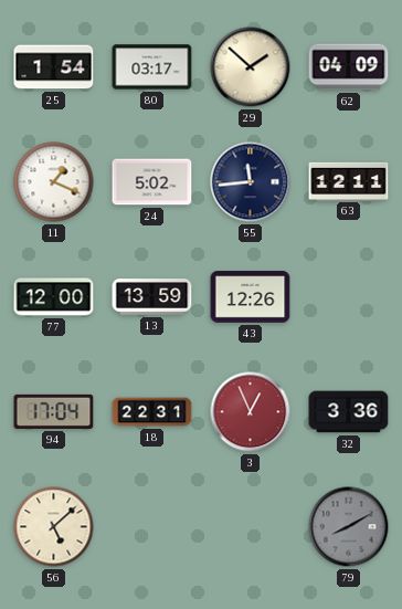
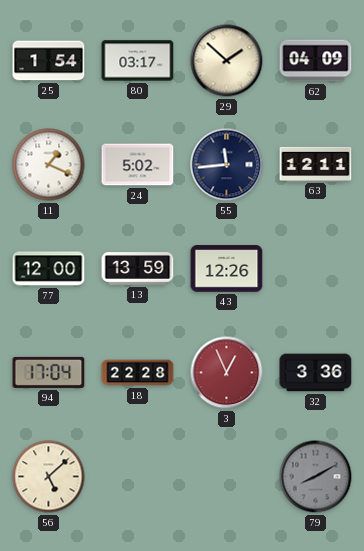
18: 22:31 -> 22:28 (138, 373)
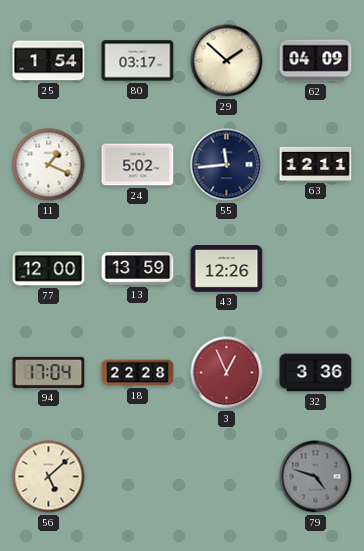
79: 8:10 -> 4:48 (316, 477)
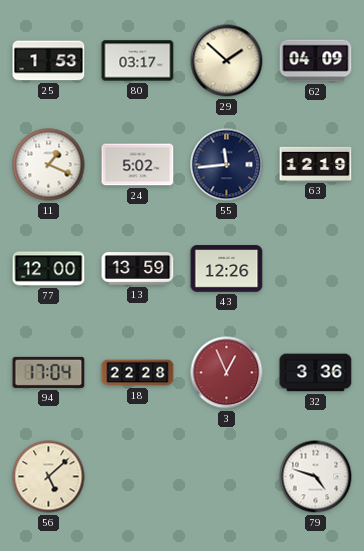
25: 1:54 -> 1:53 (49, 61)
63: 12:11 -> 12:19 (316, 164)
79 dial: grey -> white (316, 477)
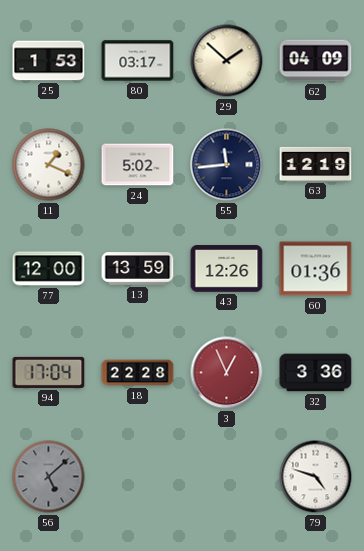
60: none -> 01:36 (316, 269)
56 dial: cream -> grey (49, 477)
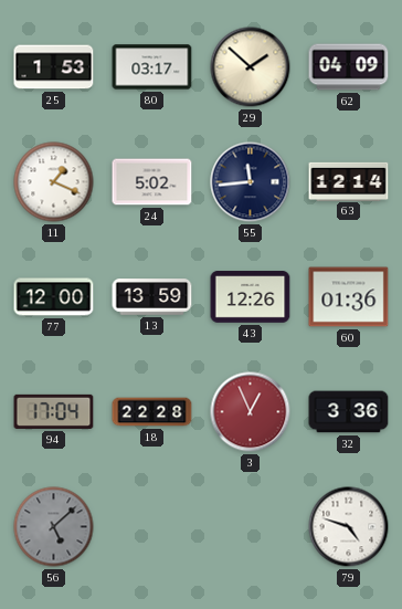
63: 12:19 -> 12:14 (349, 181)
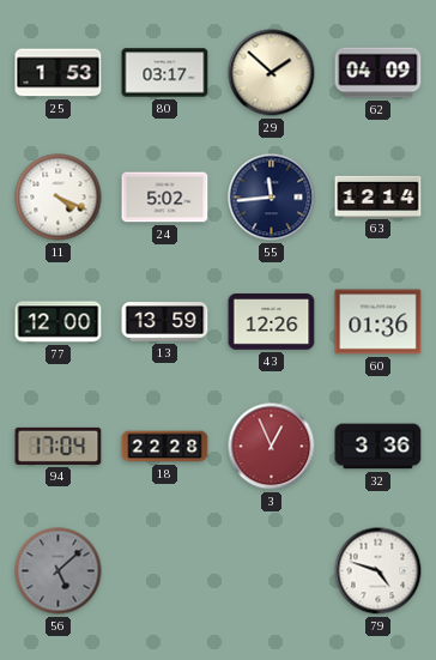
11: 1:19 -> 4:19 (59, 198)
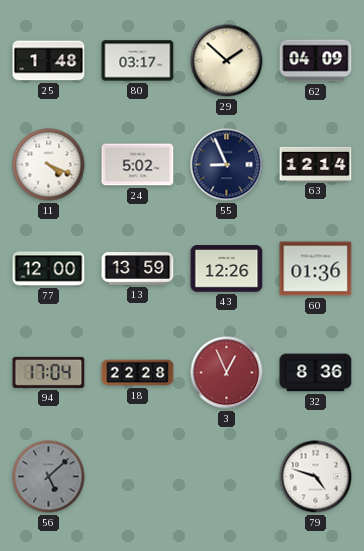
25: 1:53 -> 1:48 (49, 61)
55: 11:44 -> 8:56 (227, 165)
32: 3:36 -> 8:36 (316, 373)
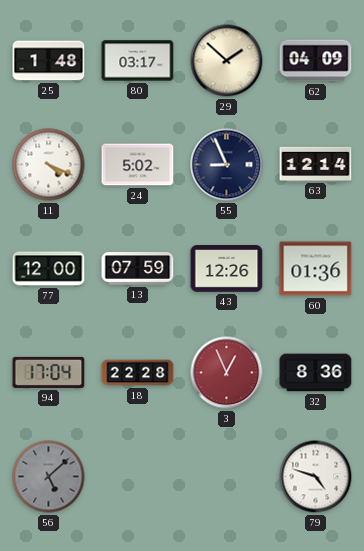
13: 13:59 -> 07:59 (138, 269)
